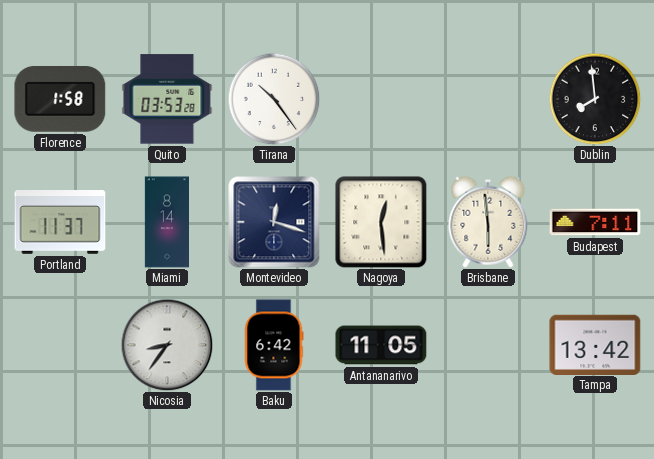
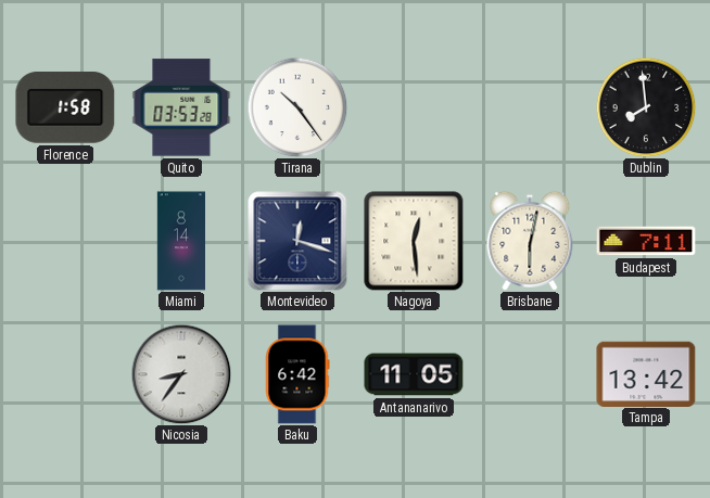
Portland: 11:37 -> none (60, 223)
Brisbane: 5:59 -> 6:02 (530, 241)
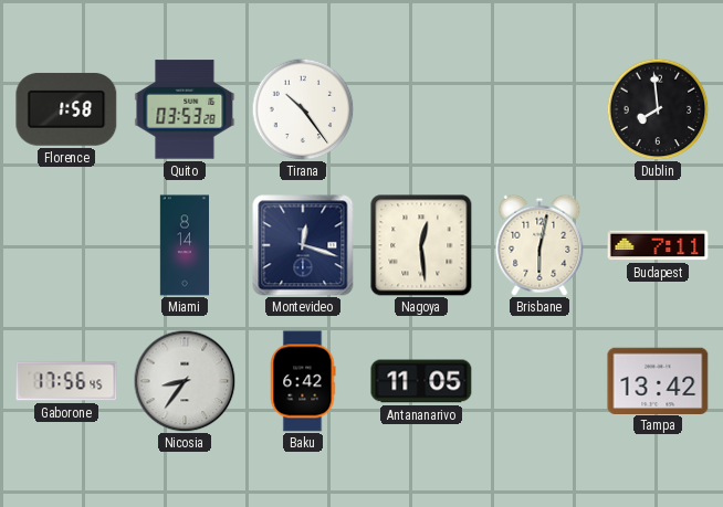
Gaborone: none -> 17:56 (66, 381)
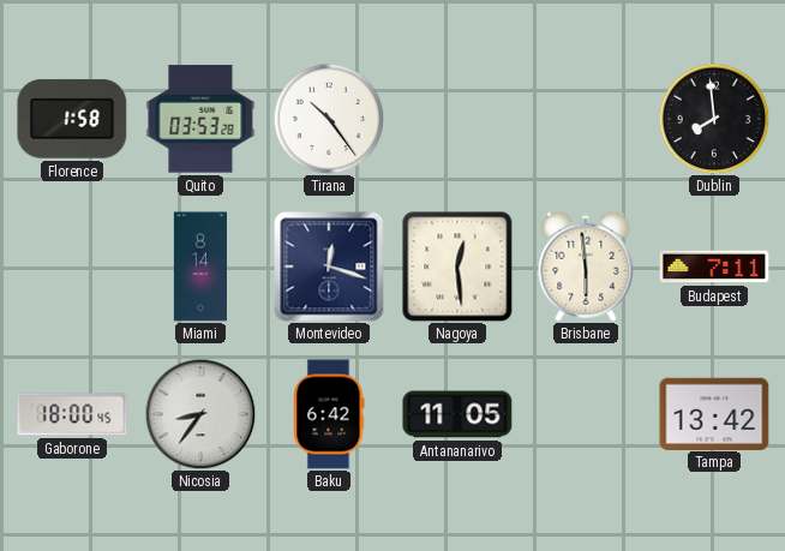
Brisbane: 6:02 -> 5:59 (586, 266)
Gaborone: 17:56 -> 18:00 (72, 414)
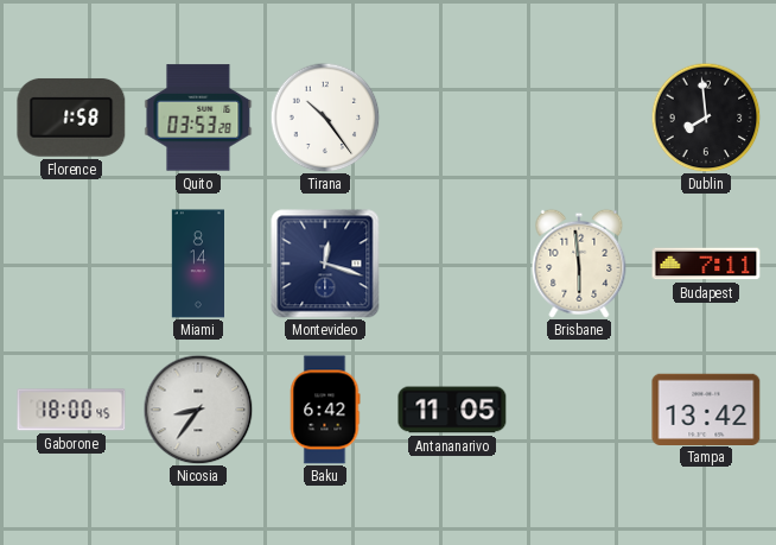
Nagoya: 12:29 -> none (457, 266)
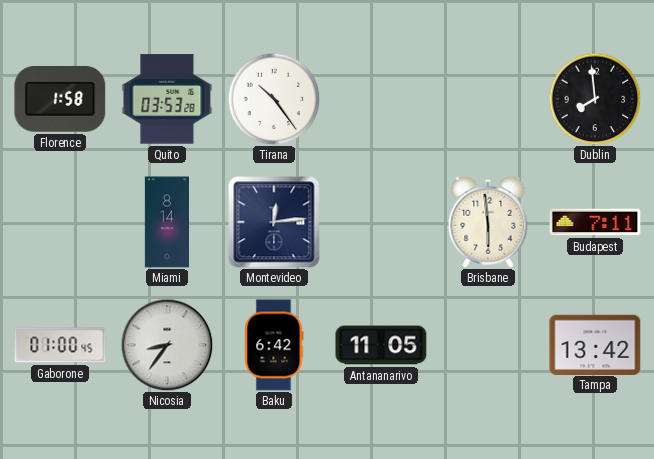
Montevideo: 12:18 -> 12:14 (274, 222)
Gaborone: 18:00 -> 01:00 (60, 345)
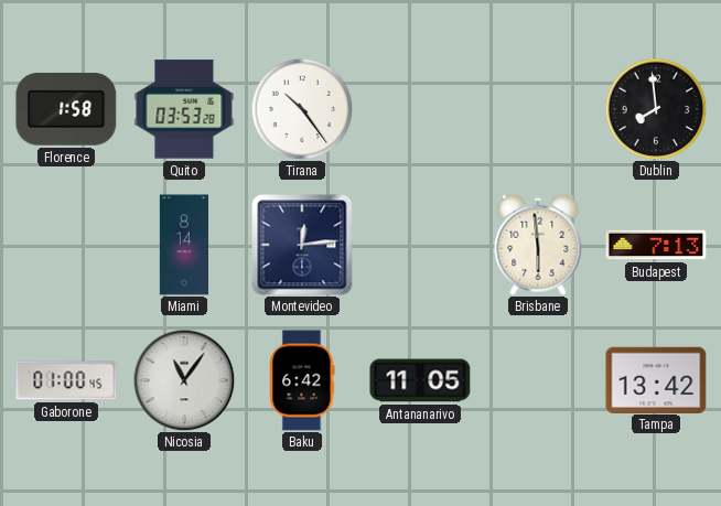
Budapest: 7:11 -> 7:13 (656, 245)
Nicosia: 8:36 -> 11:06 (184, 380)
